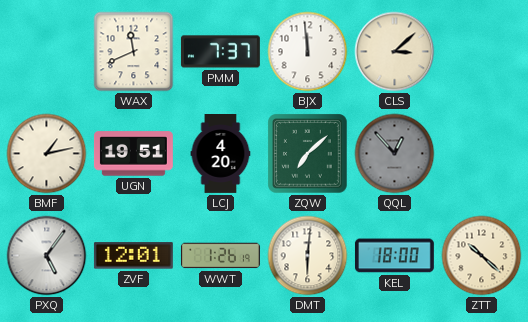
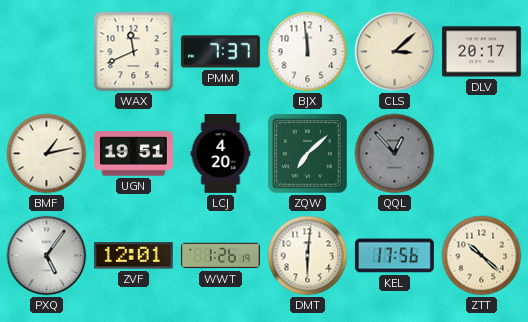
DLV: none -> 20:17 (481, 52)
KEL: 18:00 -> 17:56 (394, 256)
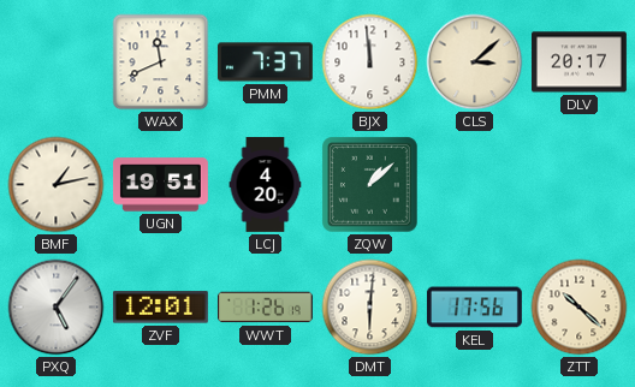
ZQW: 7:08 -> 1:08 (370, 185)
QQL: 12:53 -> none (395, 154)
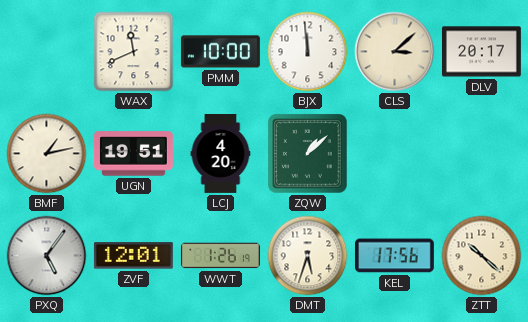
PMM: 7:37 -> 10:00 (220, 52)
DMT: 6:01 -> 5:33 (308, 256)
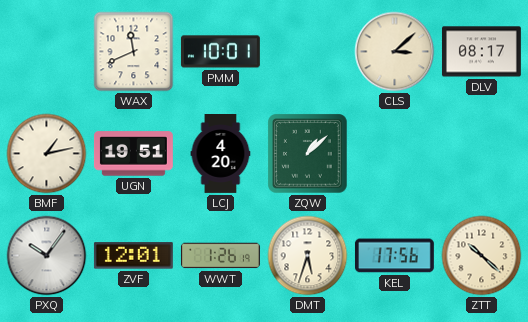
PMM: 10:00 -> 10:01 (220, 52)
BJX: 11:59 -> none (308, 52)
DLV: 20:17 -> 08:17 (481, 52)
PXQ: 5:06 -> 10:06 (47, 256)
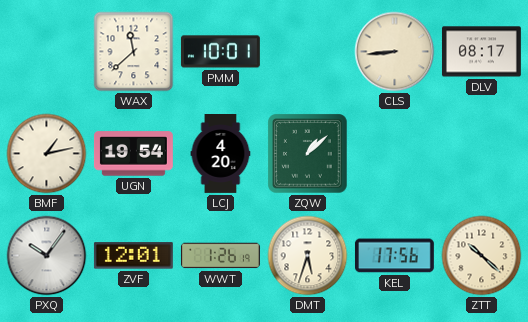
WAX: 11:41 -> 11:38 (134, 52)
CLS: 3:08 -> 8:44 (395, 52)
UGN: 19:51 -> 19:54 (133, 154)
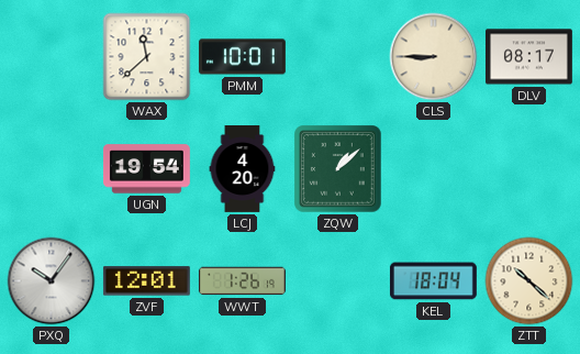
CLS: 8:44 -> 8:45 (434, 57)
BMF: 1:13 -> none (47, 154)
DMT: 5:33 -> none (308, 256)
KEL: 17:56 -> 18:04 (433, 281)
